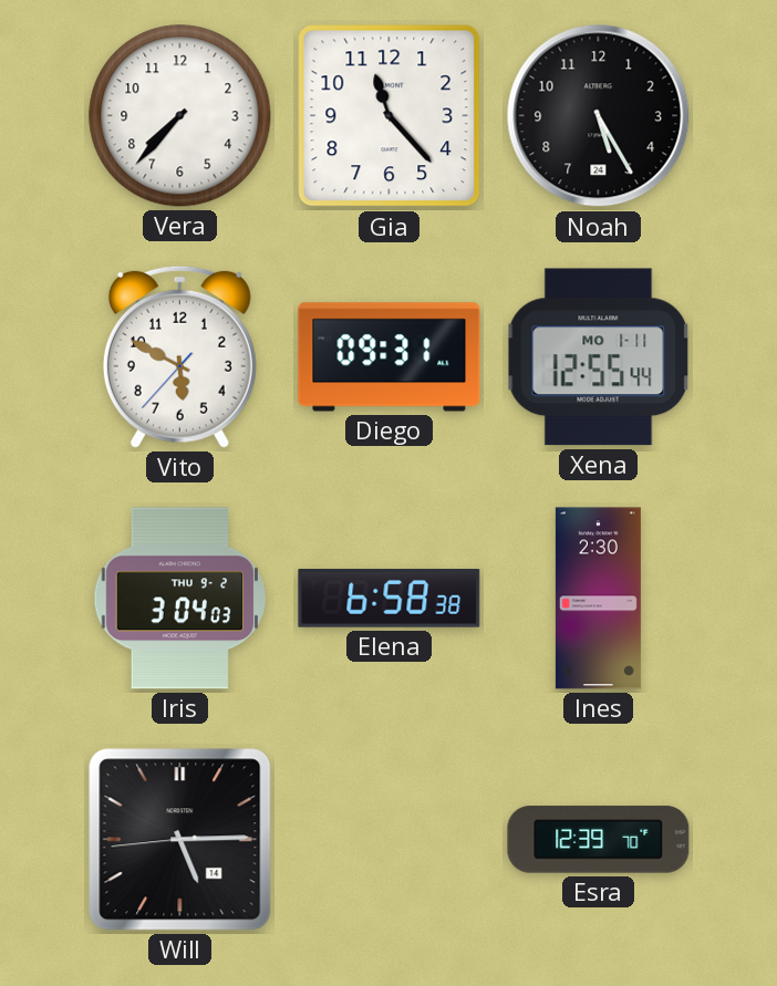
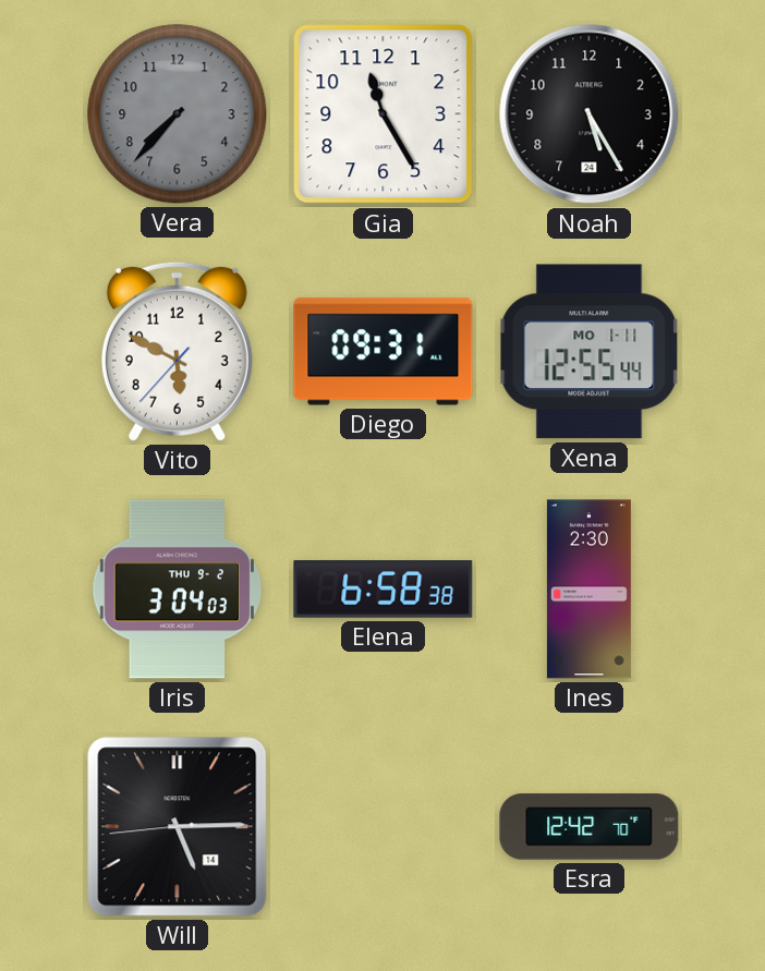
Vera dial: white -> grey (178, 114)
Gia: 11:23 -> 11:25 (384, 114)
Esra: 12:39 -> 12:42 (590, 827)
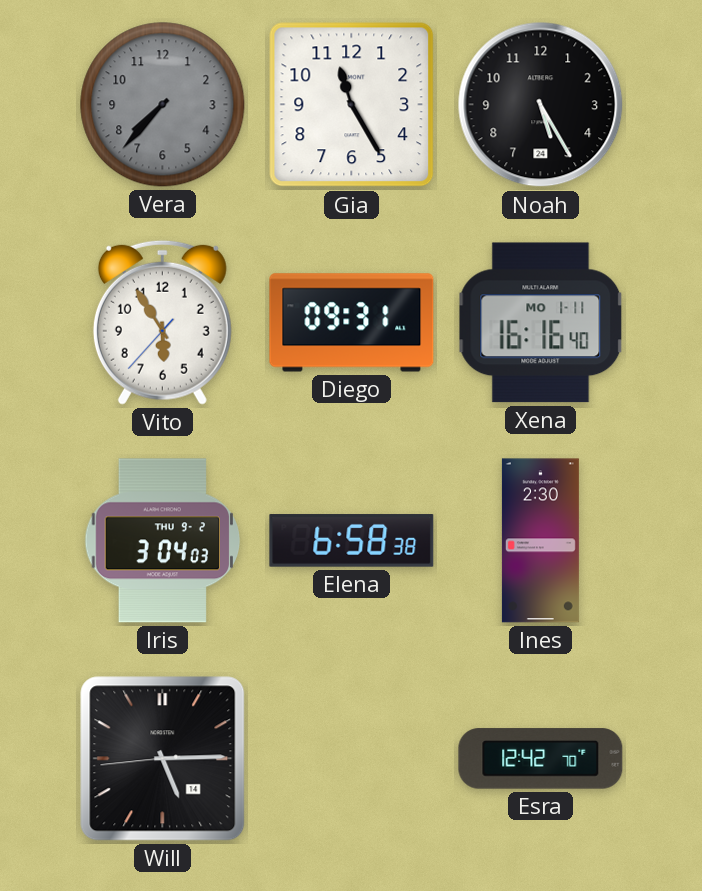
Vito: 5:49 -> 5:54 (162, 322)
Xena: 12:55 -> 16:16 (541, 323)
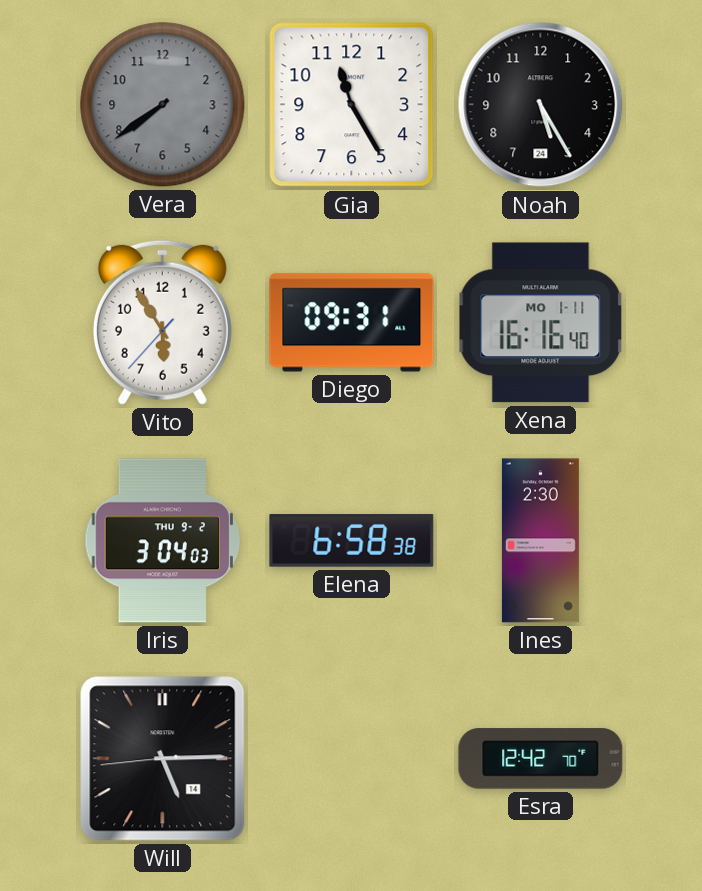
Vera: 7:37 -> 7:39 (163, 105)
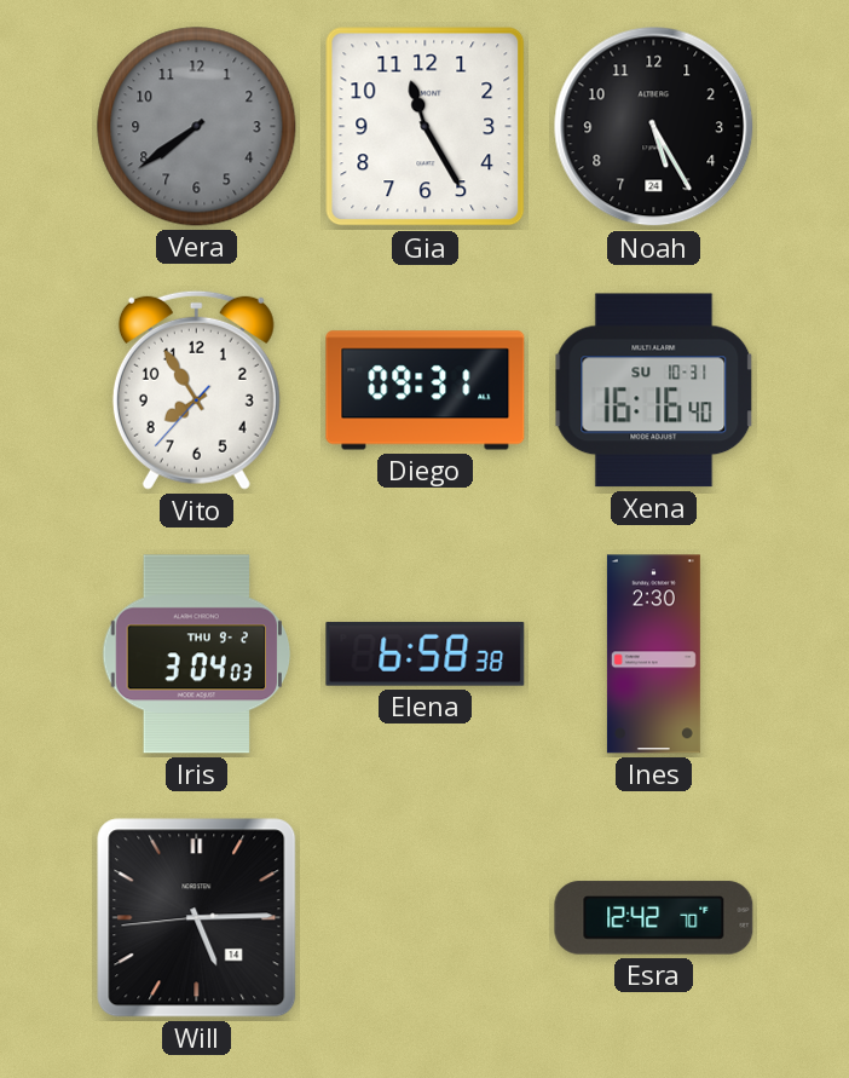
Vito: 5:54 -> 7:54 (196, 390)
Xena date: MO 1-11 -> SU 10-31 (654, 391)
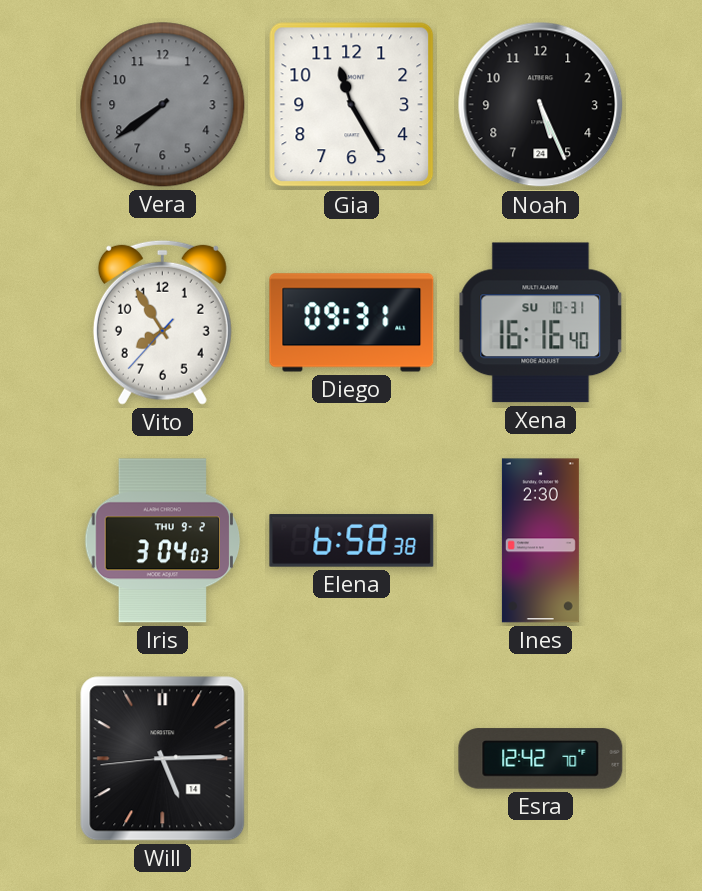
Noah: 5:25 -> 5:26 (541, 105)
